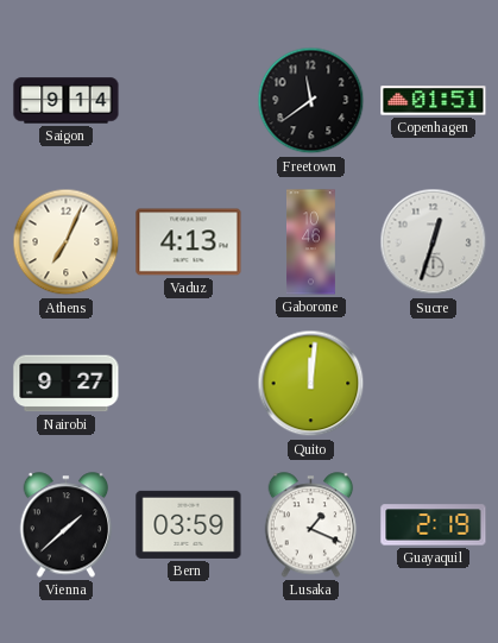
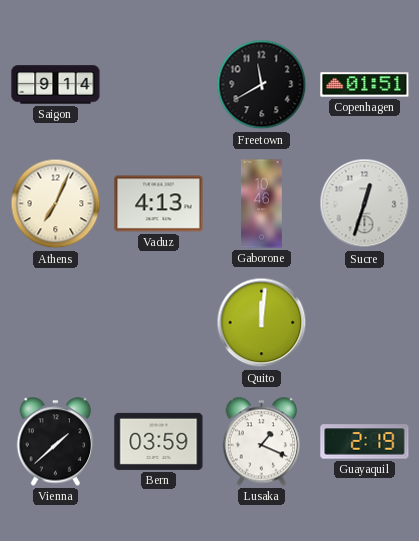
Freetown: 11:39 -> 11:40 (262, 85)
Nairobi: 9:27 -> none (67, 384)
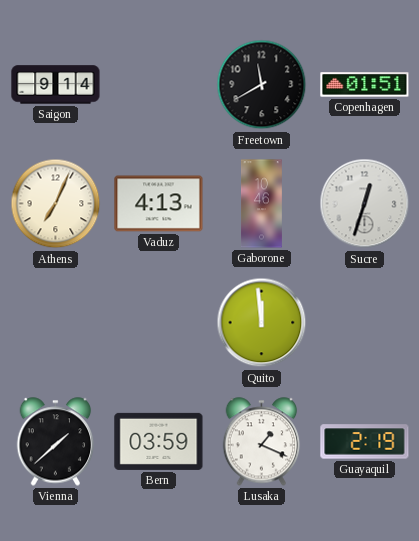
Quito: 12:01 -> 11:59 (262, 323)
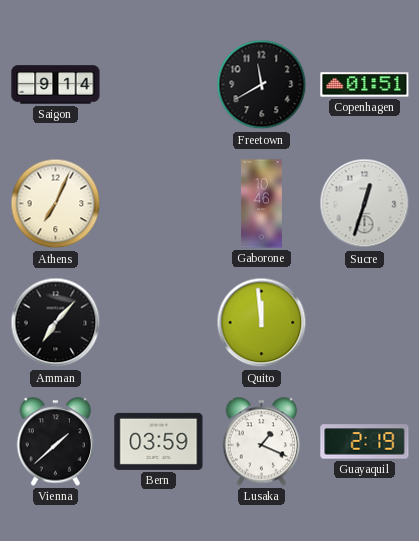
Vaduz: 4:13 -> none (159, 204)
Amman: none -> 7:07 (56, 323)
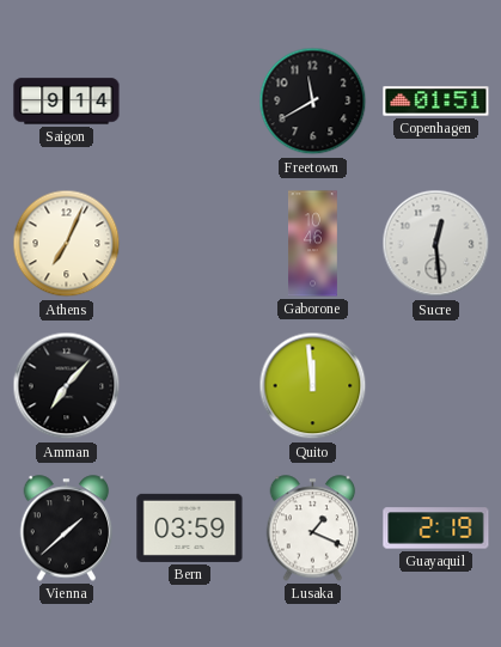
Sucre: 12:33 -> 12:29 (436, 244)
